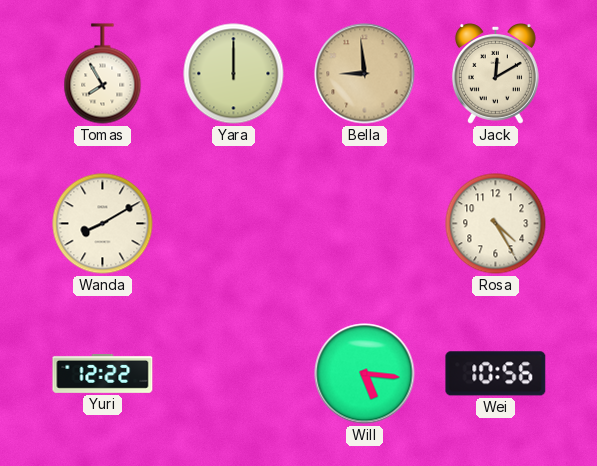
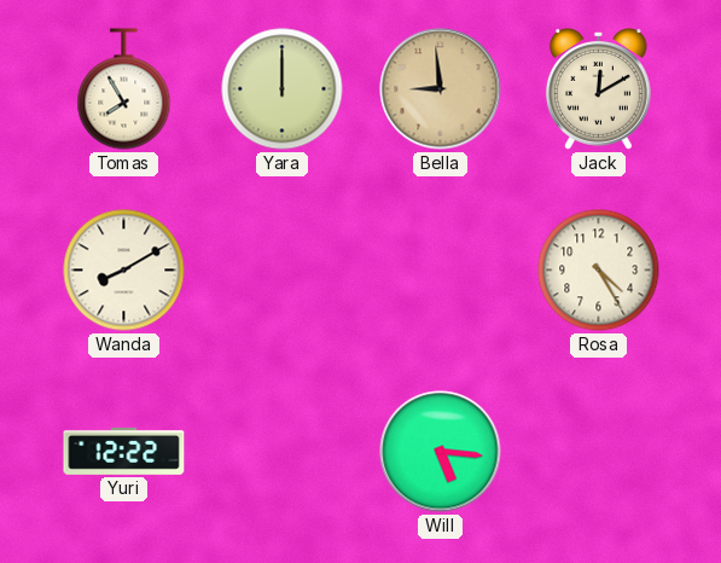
Wei: 10:56 -> none (496, 374)
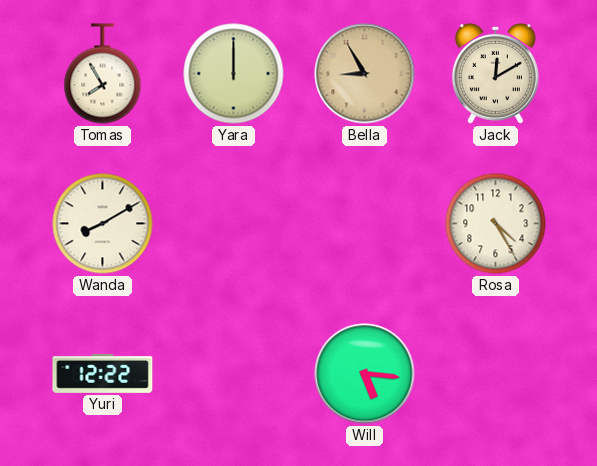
Bella: 8:59 -> 8:55 (365, 74)
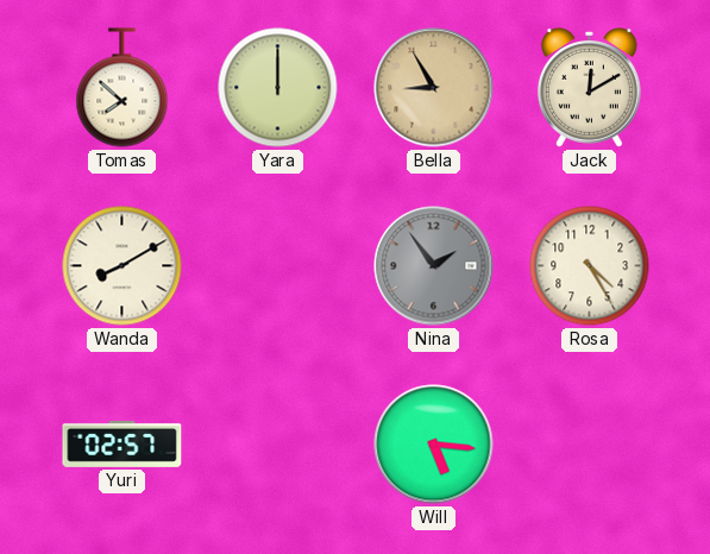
Tomas: 7:55 -> 7:52 (122, 88)
Nina: none -> 1:54 (434, 266)
Yuri: 12:22 -> 02:57 (122, 443)
